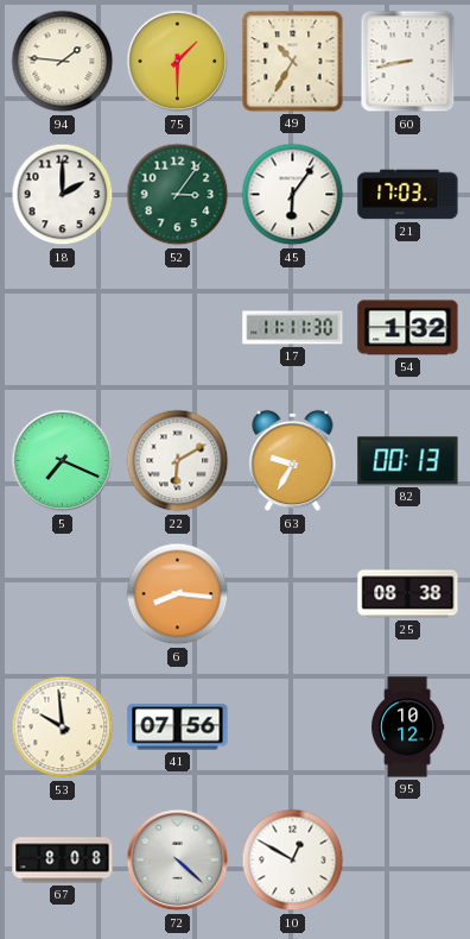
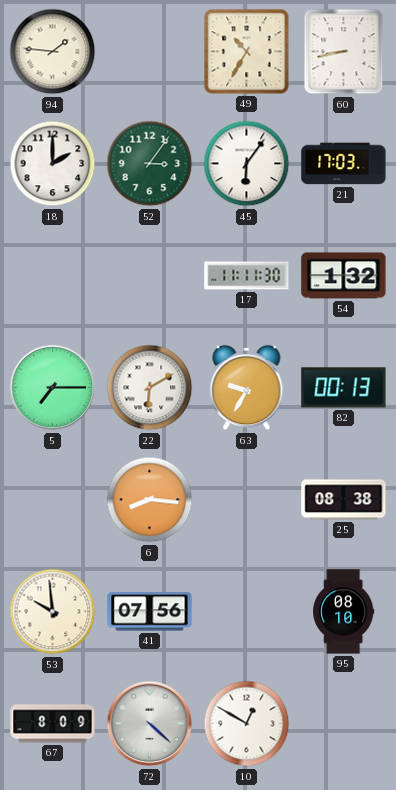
75: 1:30 -> none (178, 62)
5: 7:19 -> 7:15 (53, 388)
95: 10:12 -> 08:10 (344, 612)
67: 8:08 -> 8:09 (53, 724)
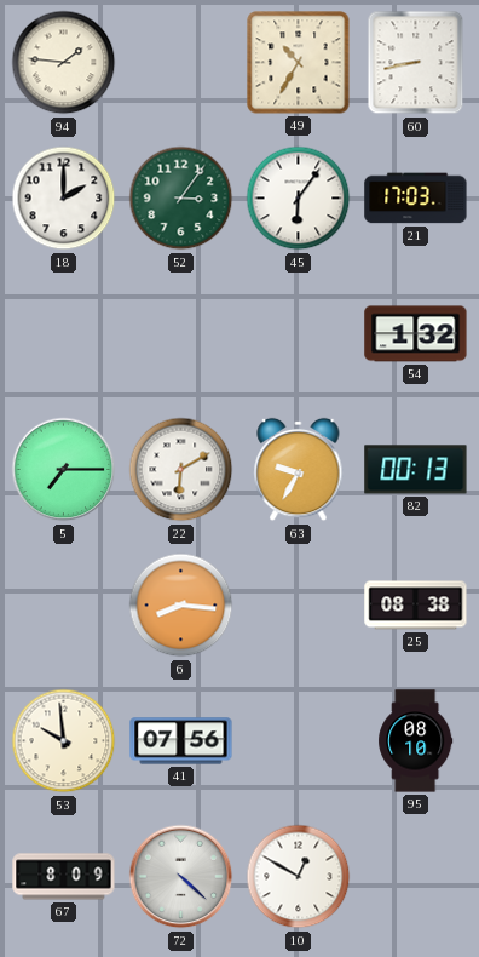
17: 11:11 -> none (247, 276)
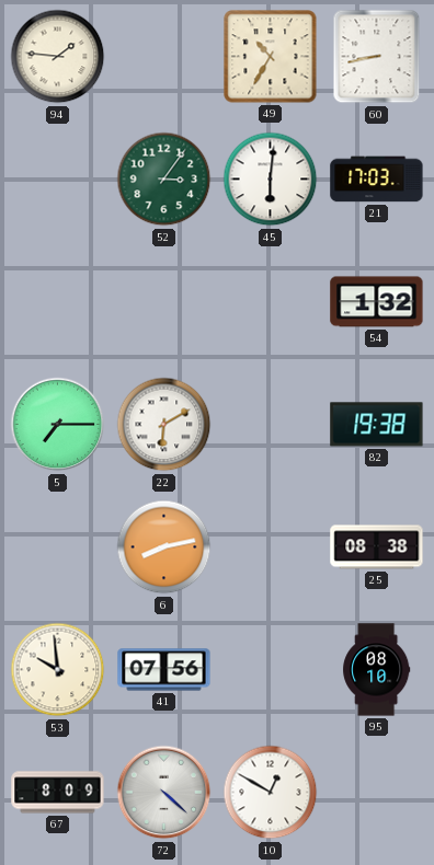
18: 2:00 -> none (64, 199)
45: 6:06 -> 6:01 (271, 180)
63: 9:35 -> none (299, 470)
82: 00:13 -> 19:38 (377, 425)
6: 8:16 -> 8:13 (164, 547)
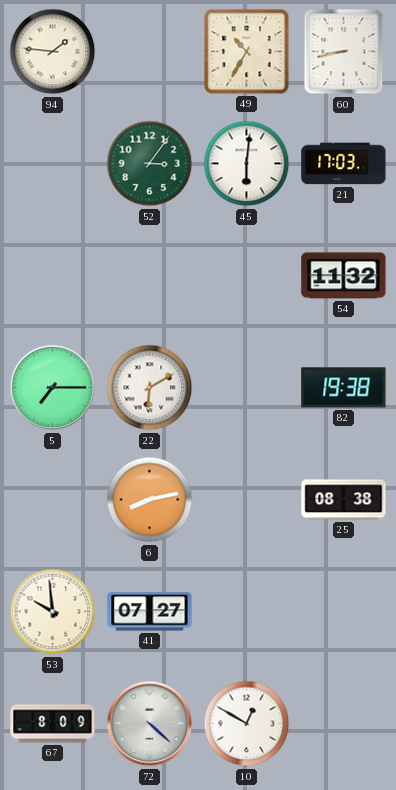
54: 1:32 -> 11:32 (344, 276)
41: 07:56 -> 07:27 (150, 612)
95: 08:10 -> none (377, 670)
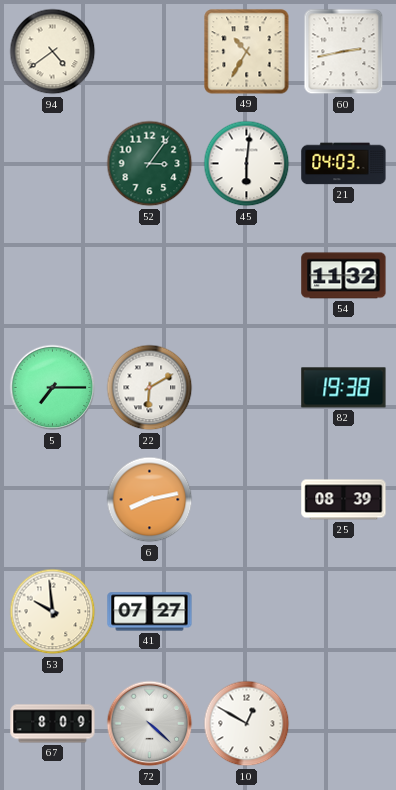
94: 1:46 -> 4:39 (53, 52)
60: 8:43 -> 2:43 (344, 52)
21: 17:03 -> 04:03 (344, 164)
25: 08:38 -> 08:39 (344, 500)
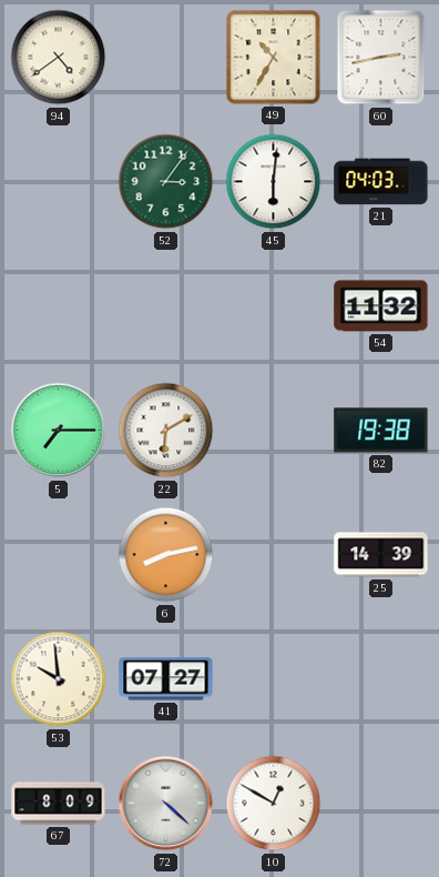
25: 08:39 -> 14:39 (381, 555)
